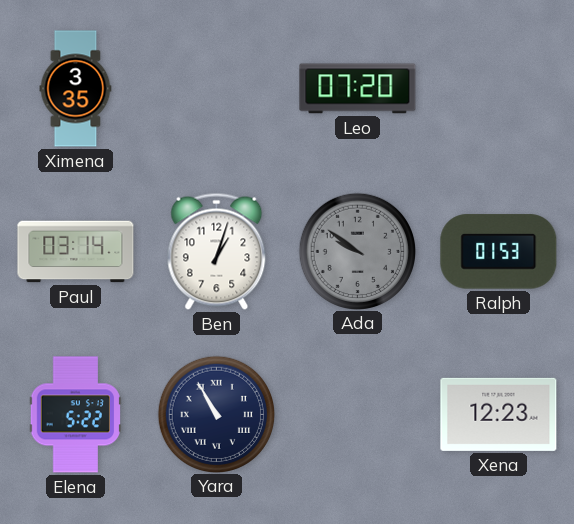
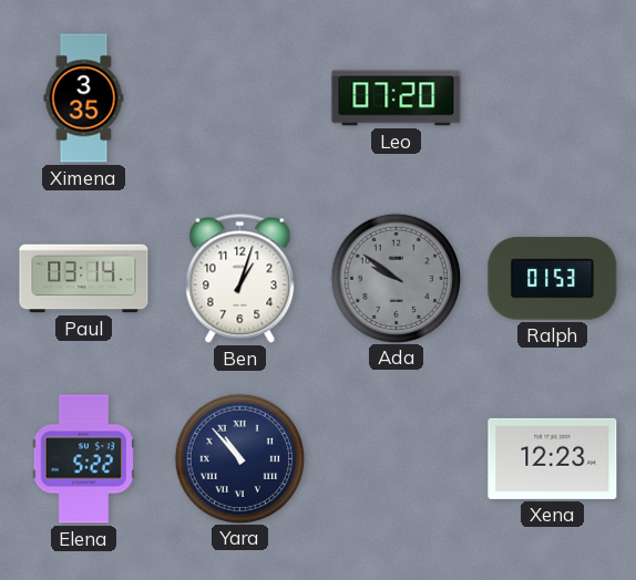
Yara: 10:55 -> 10:53 (239, 458)
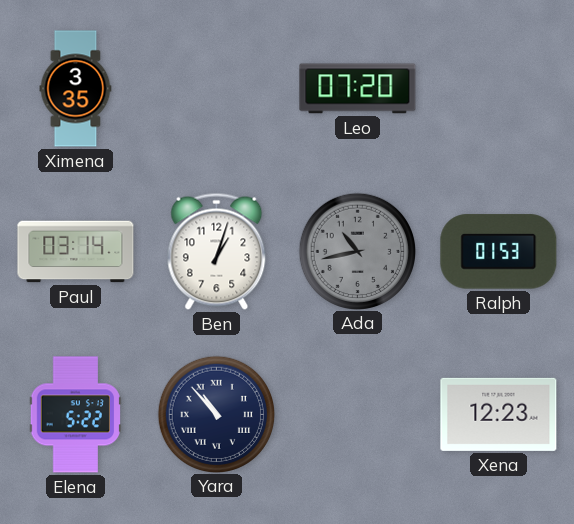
Ada: 9:51 -> 10:43 (357, 251)
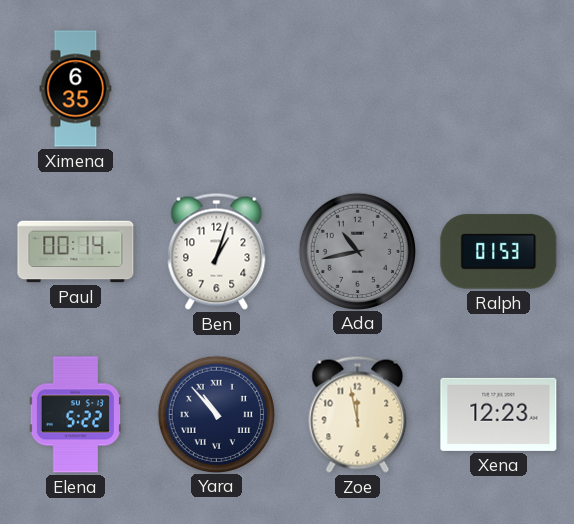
Ximena: 3:35 -> 6:35 (76, 89)
Leo: 07:20 -> none (358, 89)
Paul: 03:14 -> 00:14 (76, 252)
Zoe: none -> 11:58 (358, 414)
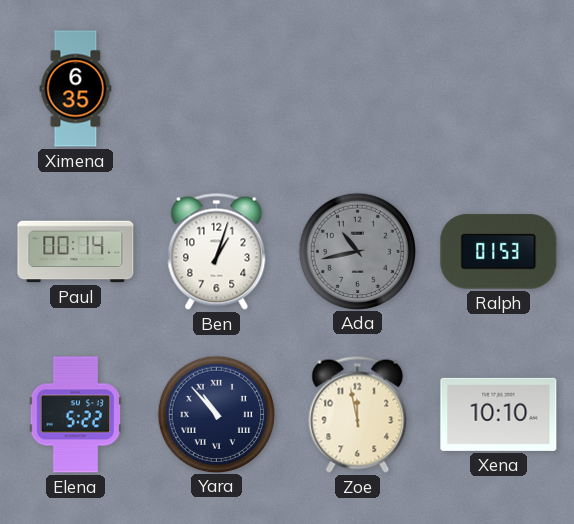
Xena: 12:23 -> 10:10 (499, 414)
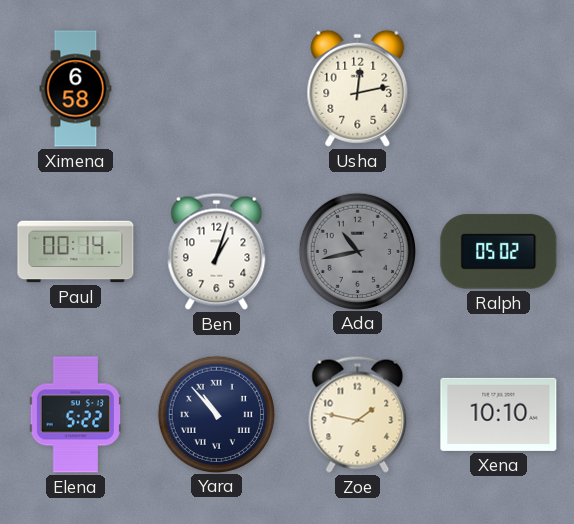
Ximena: 6:35 -> 6:58 (76, 89)
Usha: none -> 12:13 (358, 88)
Ralph: 01:53 -> 05:02 (499, 252)
Zoe: 11:58 -> 1:47 (358, 414)
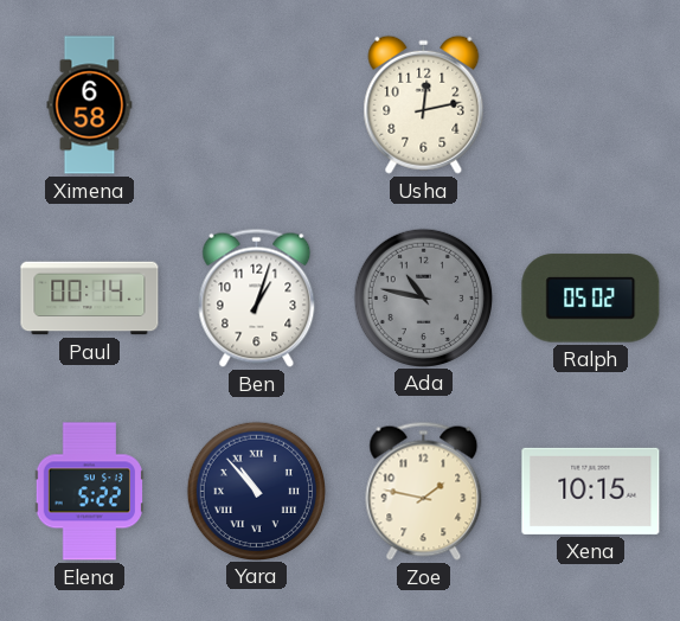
Ada: 10:43 -> 10:47 (423, 297)
Xena: 10:10 -> 10:15 (591, 491)
